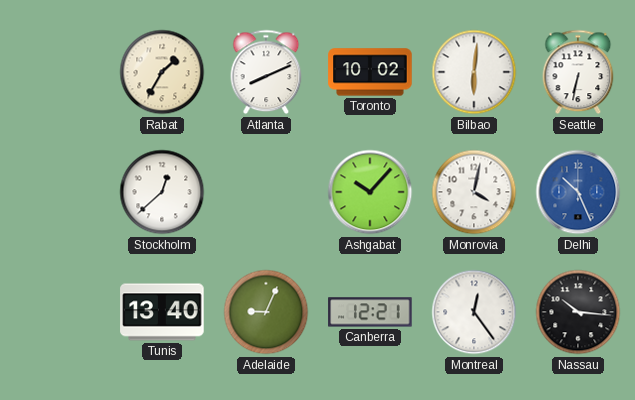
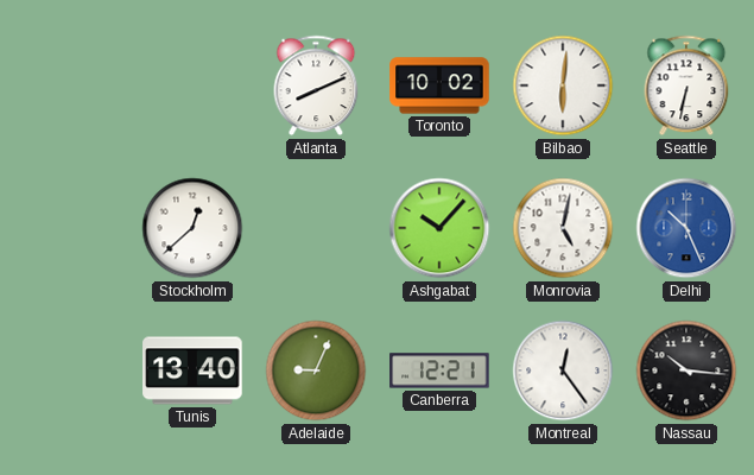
Rabat: 1:35 -> none (162, 72)
Monrovia: 4:02 -> 5:02 (563, 228)
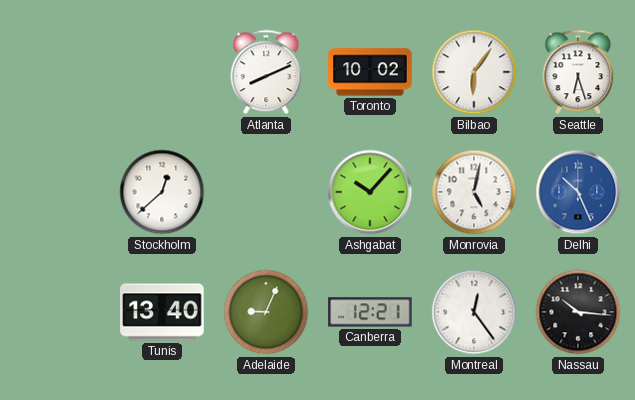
Bilbao: 6:01 -> 6:06 (474, 72)
Seattle: 6:32 -> 6:27 (578, 72)
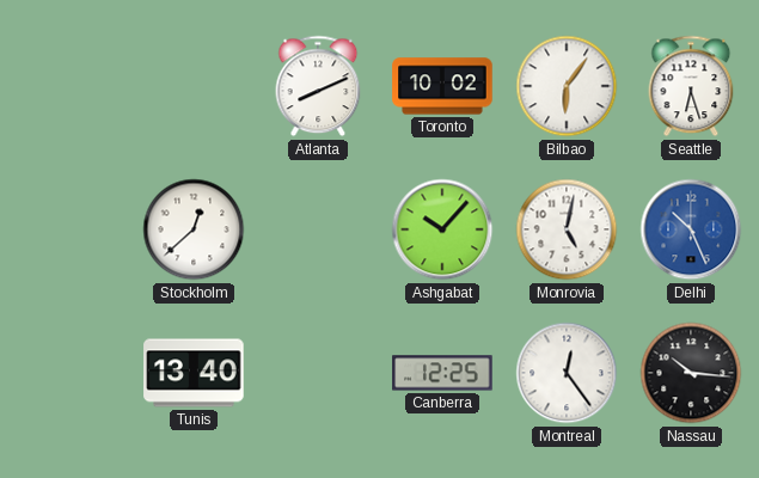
Adelaide: 9:04 -> none (266, 312)
Canberra: 12:21 -> 12:25 (442, 373)
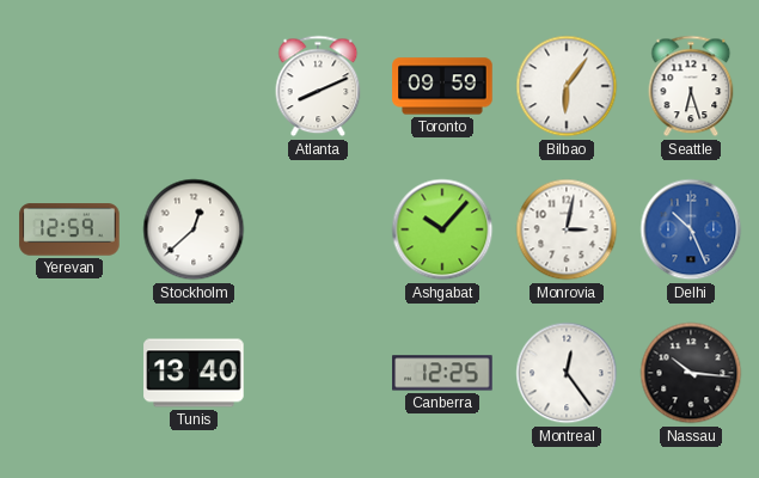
Toronto: 10:02 -> 09:59 (442, 86)
Yerevan: none -> 12:59 (69, 229)
Monrovia: 5:02 -> 3:02 (567, 229)
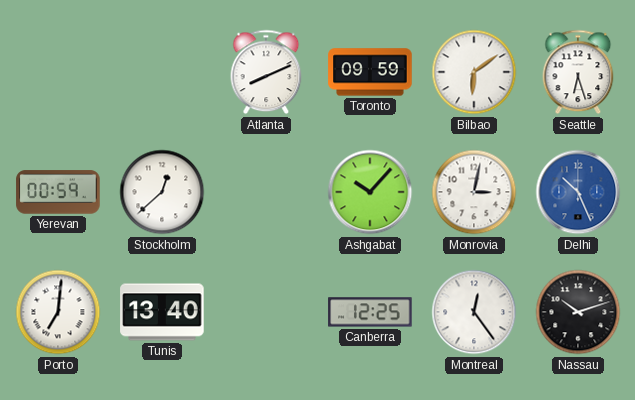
Bilbao: 6:06 -> 6:09 (474, 72)
Yerevan: 12:59 -> 00:59 (58, 192)
Porto: none -> 7:01 (58, 312)
Nassau: 10:16 -> 10:12 (578, 312)
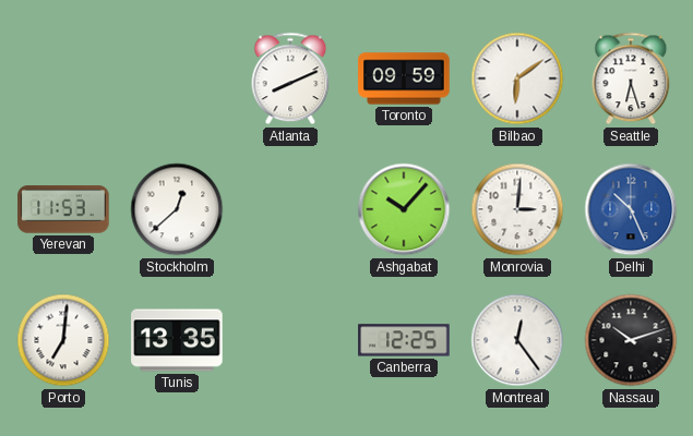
Yerevan: 00:59 -> 11:53 (63, 209)
Monrovia: 3:02 -> 3:01 (517, 209)
Tunis: 13:40 -> 13:35 (177, 340)
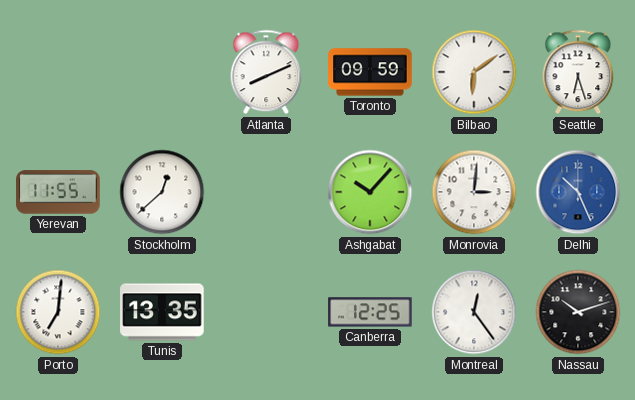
Yerevan: 11:53 -> 11:55 (58, 192)
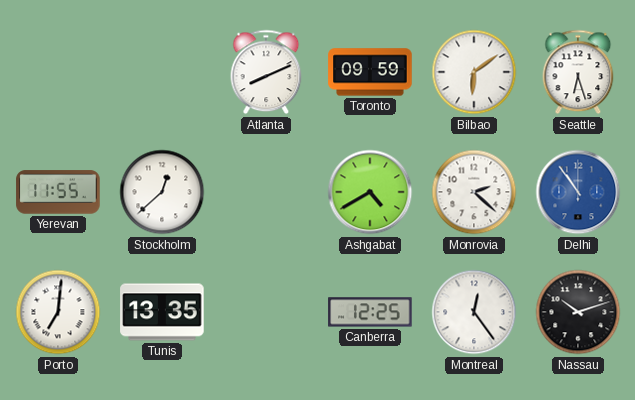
Ashgabat: 10:07 -> 4:40 (370, 192)
Monrovia: 3:01 -> 2:22 (474, 192)
Delhi: 10:26 -> 10:54 (578, 192)
